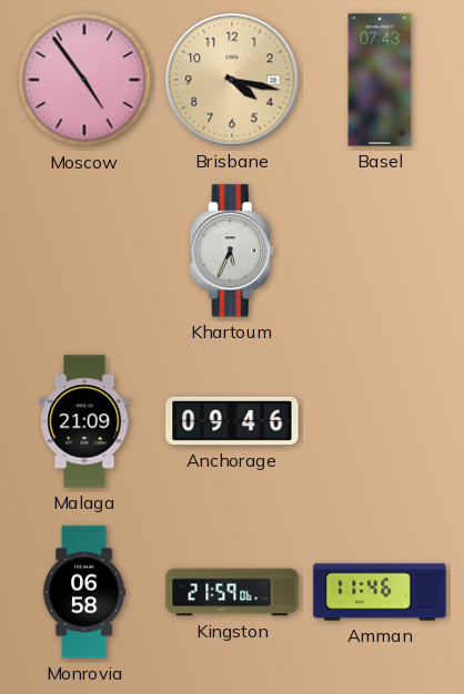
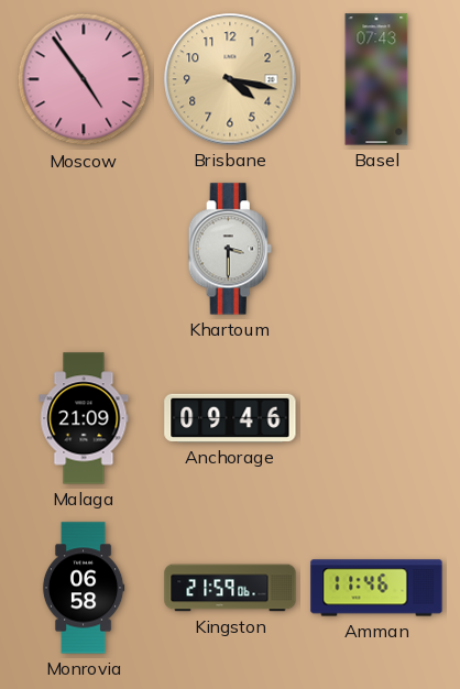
Khartoum: 5:34 -> 3:30 (230, 249)
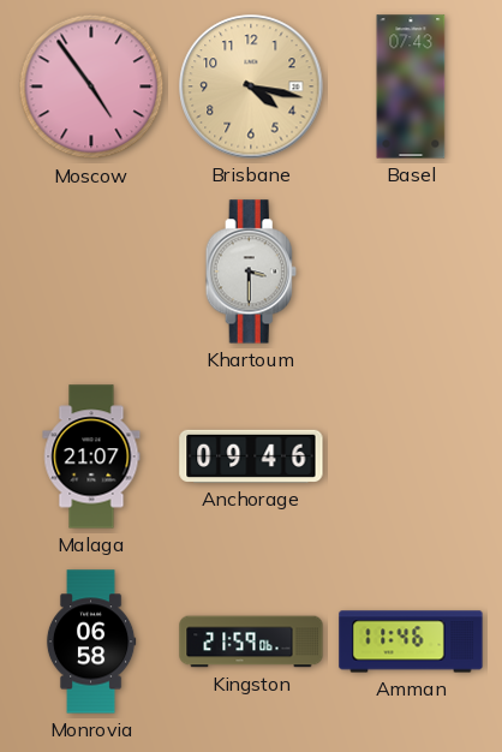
Malaga: 21:09 -> 21:07 (91, 456)
